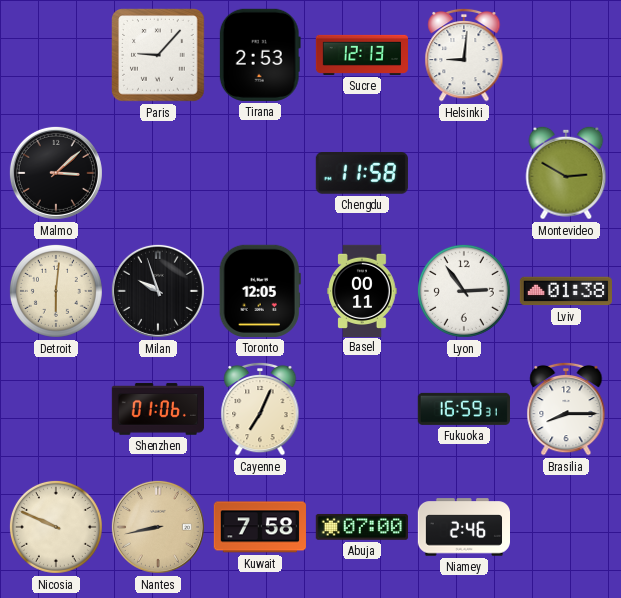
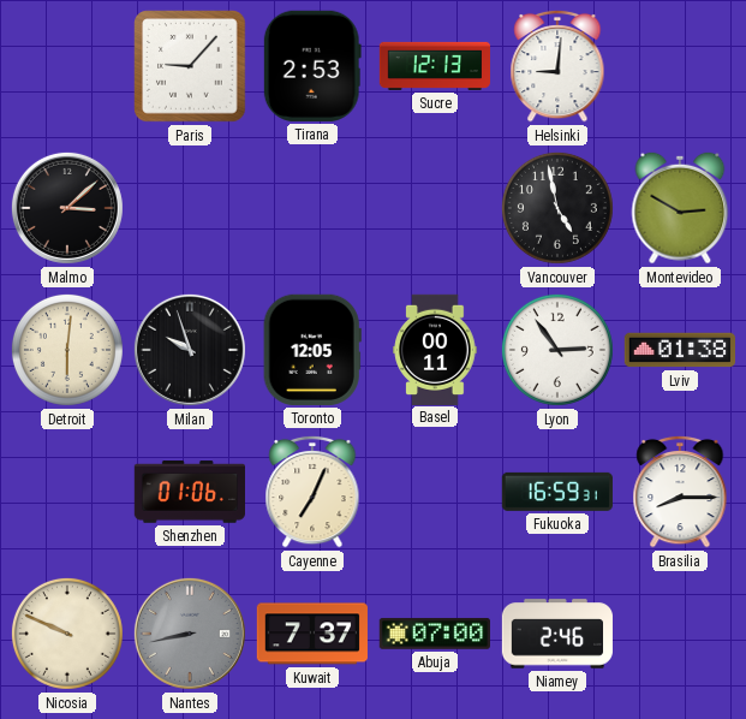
Chengdu: 11:58 -> none (362, 173)
Vancouver: none -> 4:58 (557, 208)
Nantes dial: champagne -> grey (190, 634)
Kuwait: 7:58 -> 7:37 (311, 634)
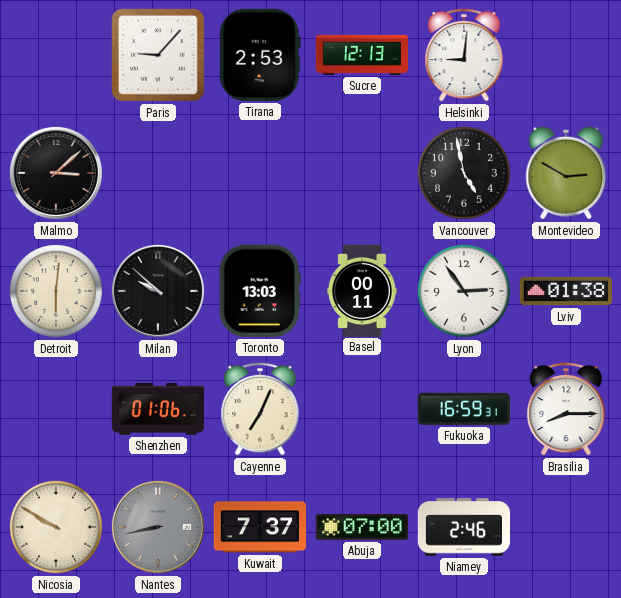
Milan: 9:57 -> 9:52 (158, 291)
Toronto: 12:05 -> 13:03 (260, 291)
Nicosia: 9:49 -> 9:50 (56, 527)
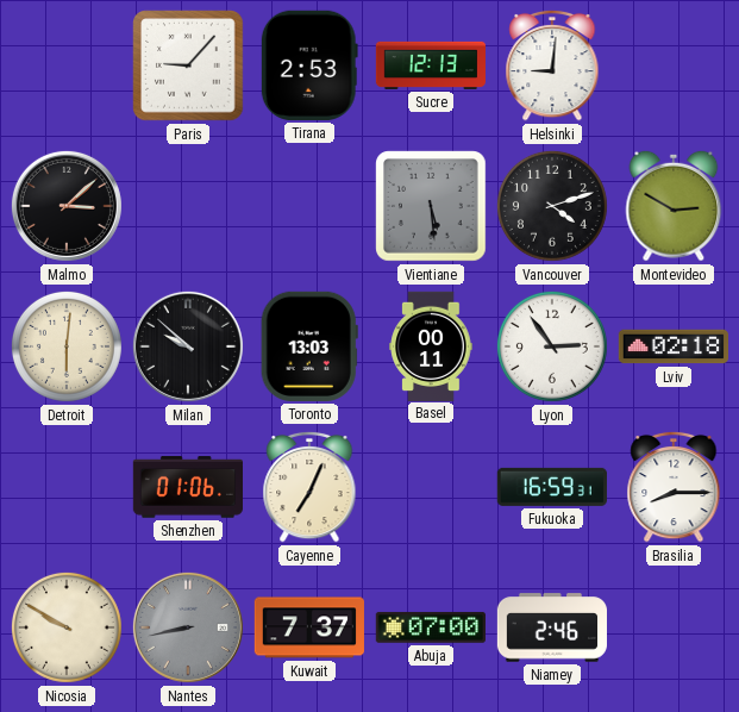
Vientiane: none -> 5:29 (431, 206)
Vancouver: 4:58 -> 4:12 (552, 206)
Lviv: 01:38 -> 02:18 (672, 346)
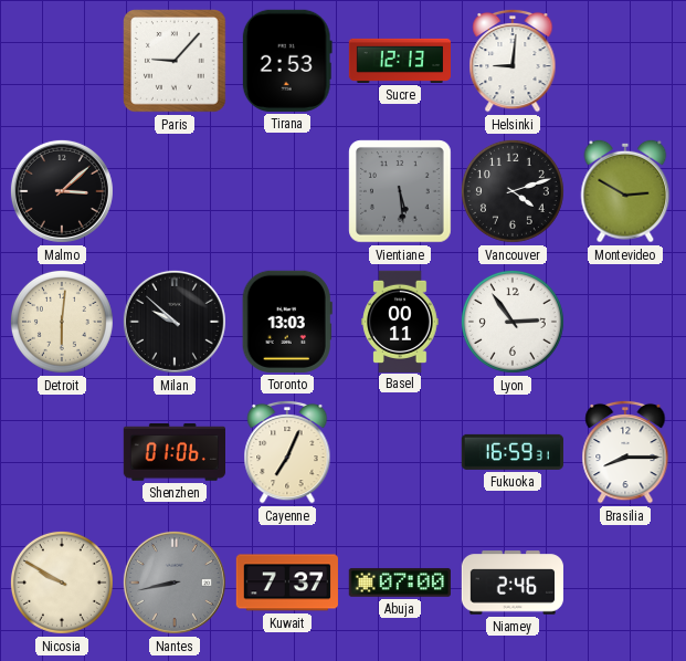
Lviv: 02:18 -> none (672, 346)
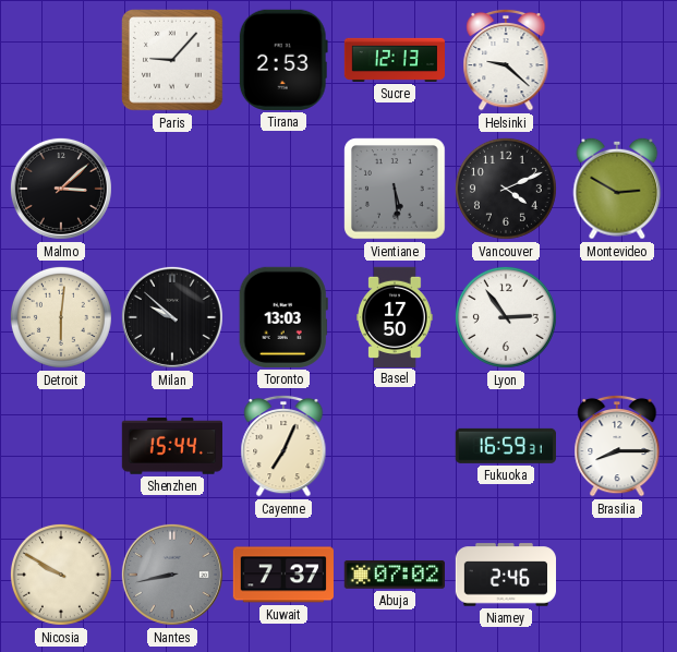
Helsinki: 9:01 -> 9:22 (506, 60)
Vancouver: 4:12 -> 4:11 (506, 189)
Basel: 00:11 -> 17:50 (395, 316)
Shenzhen: 01:06 -> 15:44 (171, 446)
Abuja: 07:00 -> 07:02 (395, 575)
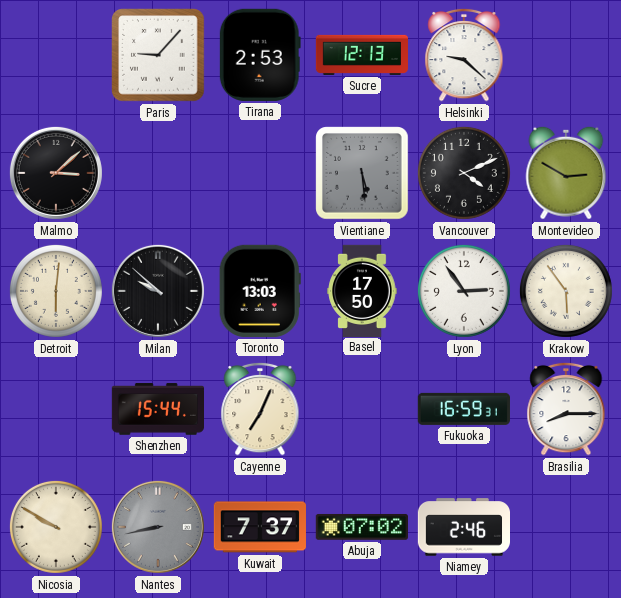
Krakow: none -> 5:54 (566, 291)
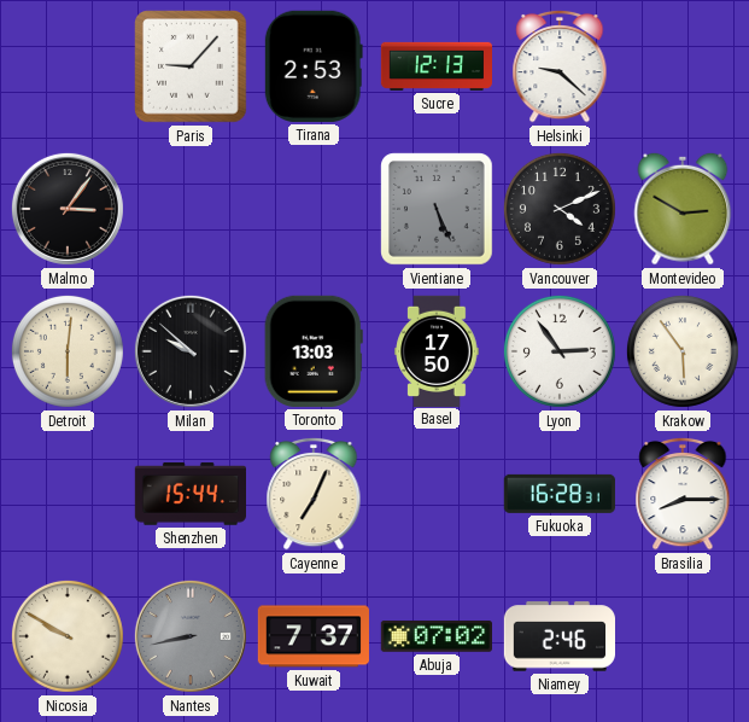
Malmo: 3:08 -> 3:06 (68, 209)
Vientiane: 5:29 -> 5:26 (437, 209)
Fukuoka: 16:59 -> 16:28 (560, 494)
